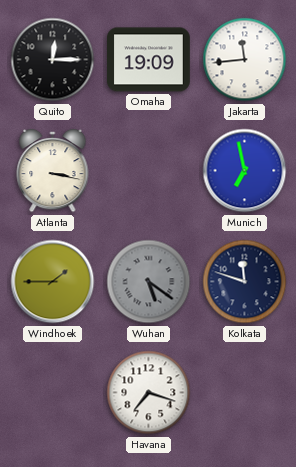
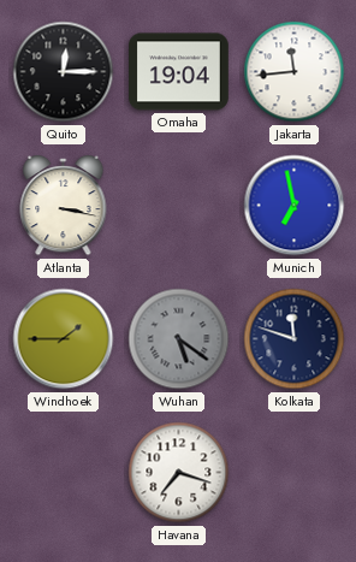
Omaha: 19:09 -> 19:04 (179, 72)
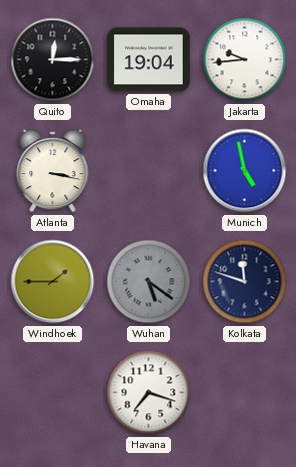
Jakarta: 11:44 -> 9:44 (245, 60)
Munich: 6:58 -> 4:58 (245, 171)
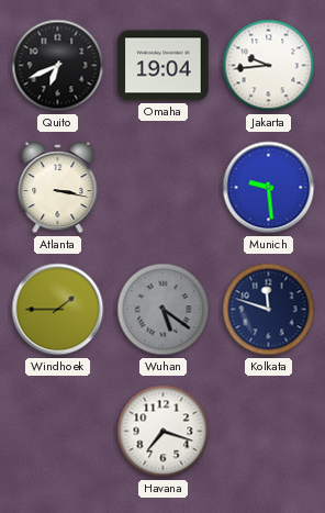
Quito: 12:15 -> 6:41 (58, 66)
Munich: 4:58 -> 9:29 (269, 188)
